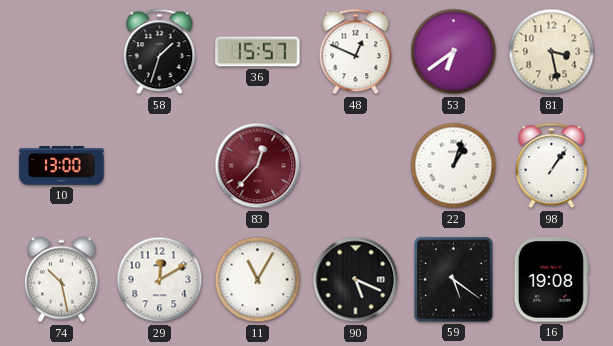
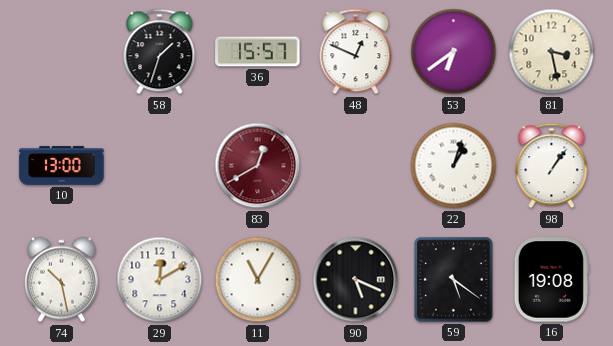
83: 12:37 -> 12:40 (258, 166)
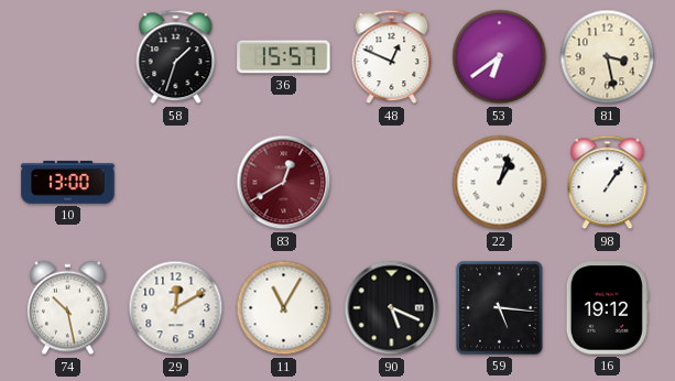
59: 5:21 -> 5:16 (500, 308)
16: 19:08 -> 19:12 (607, 308)
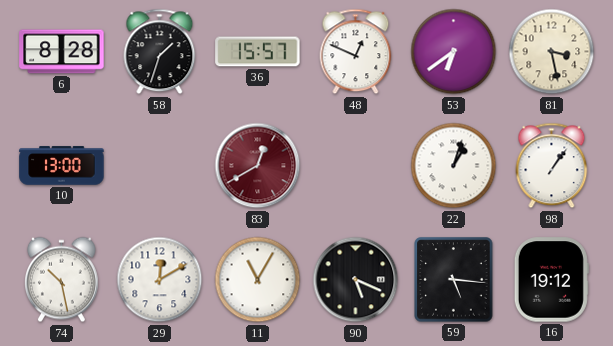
6: none -> 8:28 (62, 52)
